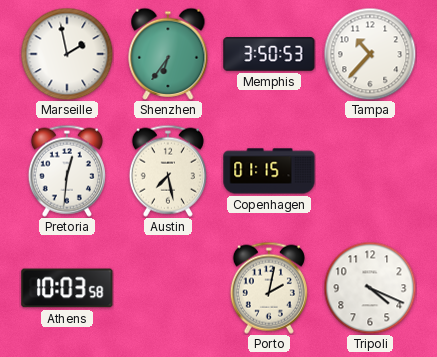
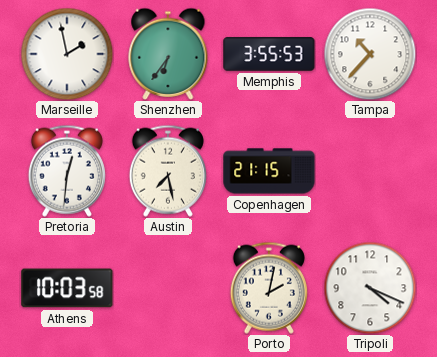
Memphis: 3:50 -> 3:55 (269, 54)
Copenhagen: 01:15 -> 21:15 (269, 171)
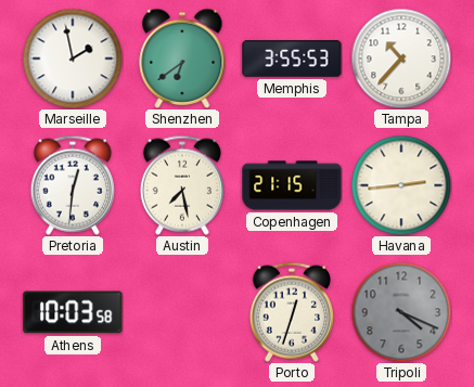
Shenzhen: 6:36 -> 6:39 (182, 59)
Havana: none -> 2:44 (401, 185)
Porto: 2:02 -> 12:33 (292, 312)
Tripoli dial: white -> grey (401, 312)
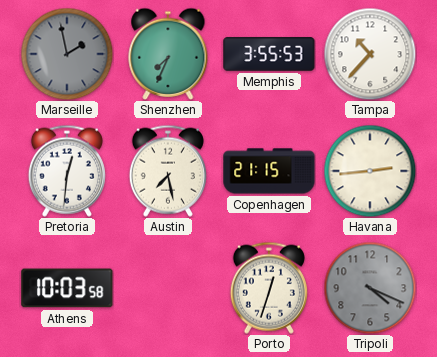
Marseille dial: white -> grey (67, 54)
Shenzhen: 6:39 -> 7:34 (168, 54)
